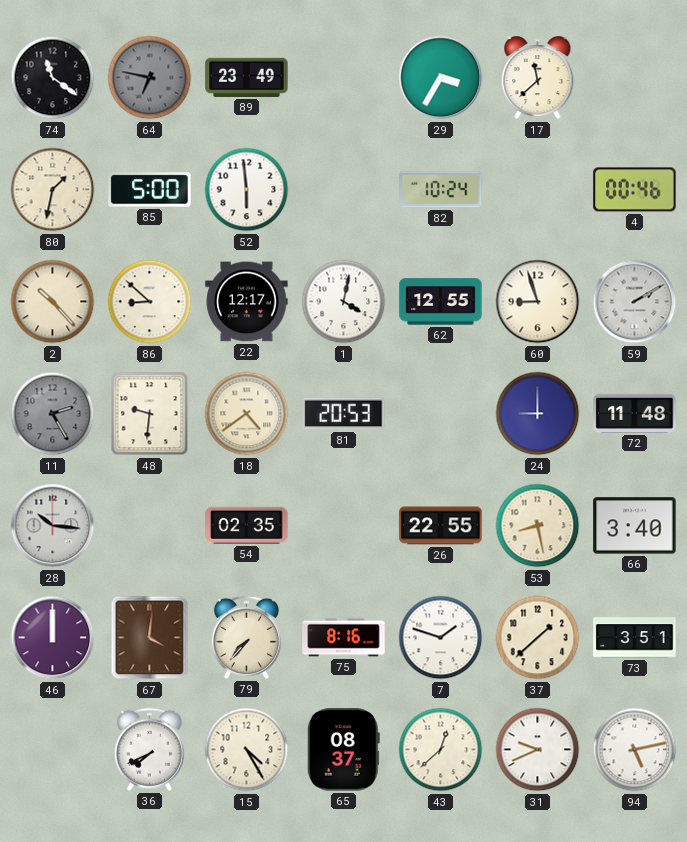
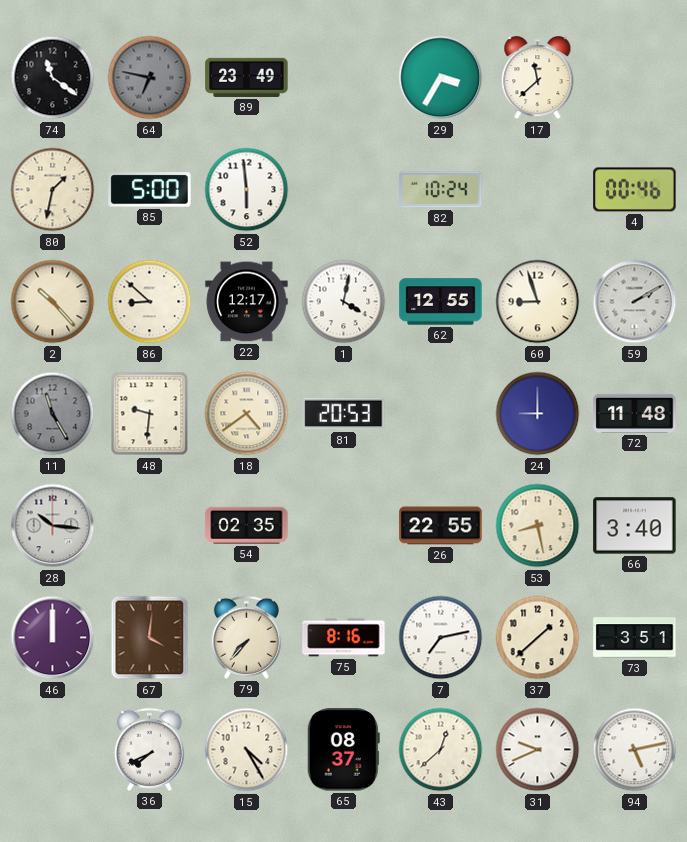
11: 2:25 -> 11:25 (53, 414)
7: 1:48 -> 7:13 (441, 638)
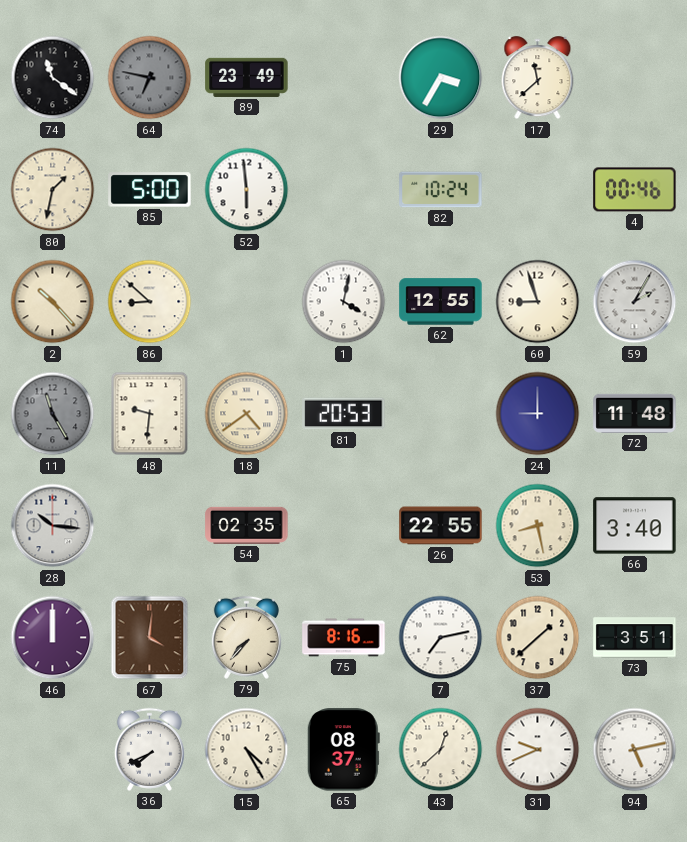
22: 12:17 -> none (247, 302)
59: 2:10 -> 2:05 (635, 302)
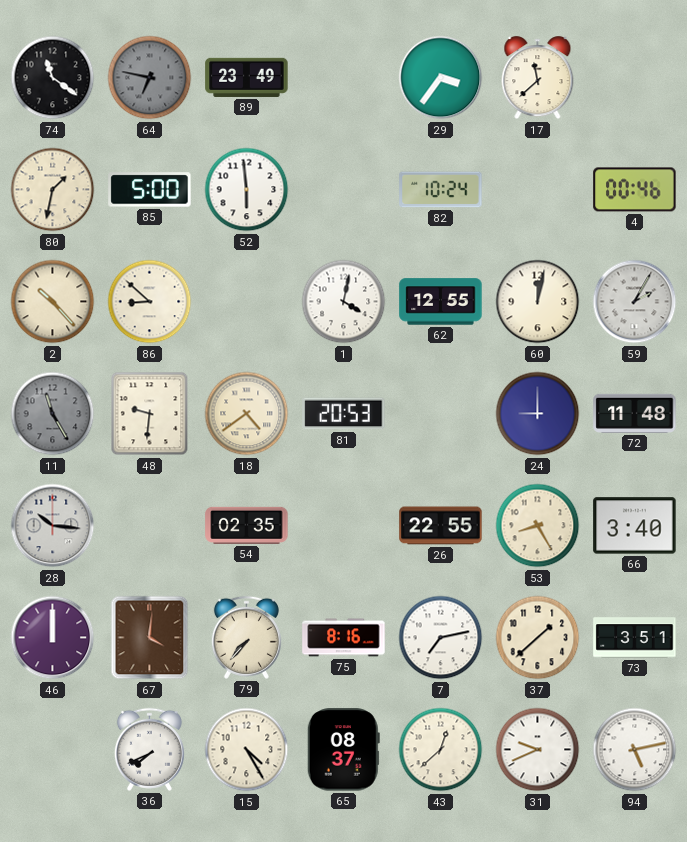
29: 3:35 -> 3:36 (441, 78)
60: 8:57 -> 12:02 (538, 302)
53: 8:28 -> 8:25 (538, 526)
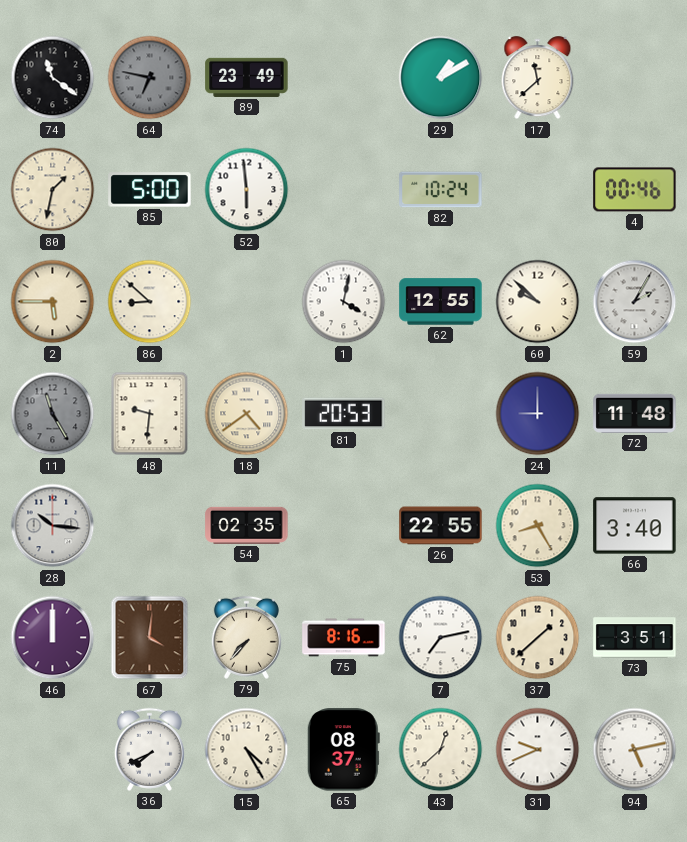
29: 3:36 -> 1:10 (441, 78)
2: 10:23 -> 5:45 (53, 302)
60: 12:02 -> 9:52 (538, 302)
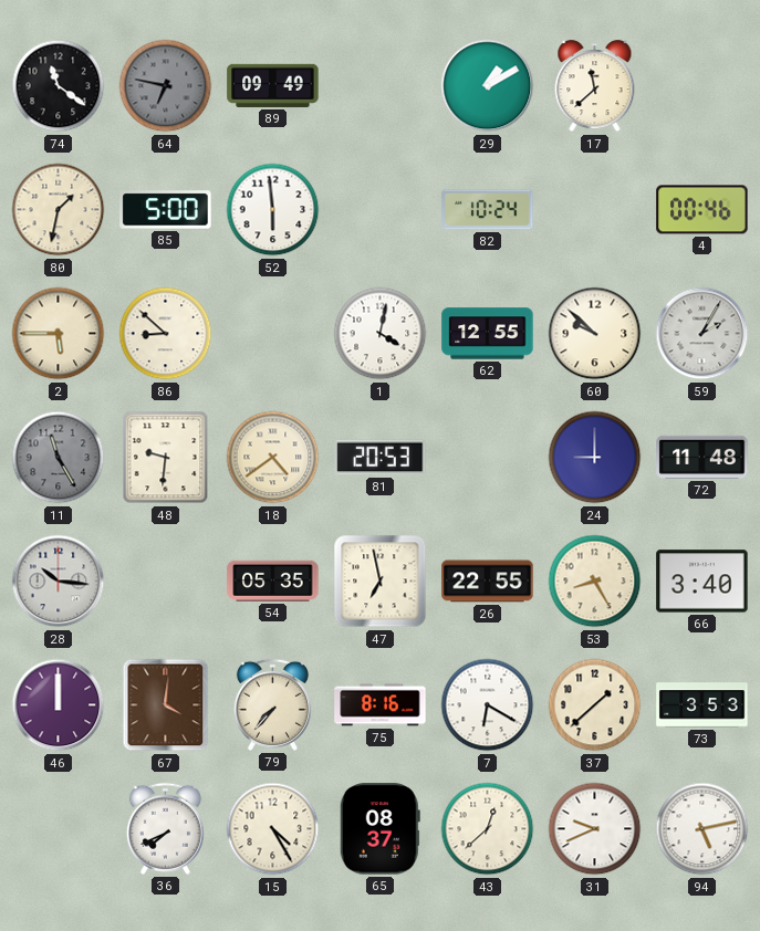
89: 23:49 -> 09:49 (273, 85)
54: 02:35 -> 05:35 (273, 580)
47: none -> 6:58 (381, 582)
7: 7:13 -> 6:20 (488, 705)
73: 3:51 -> 3:53 (702, 705)
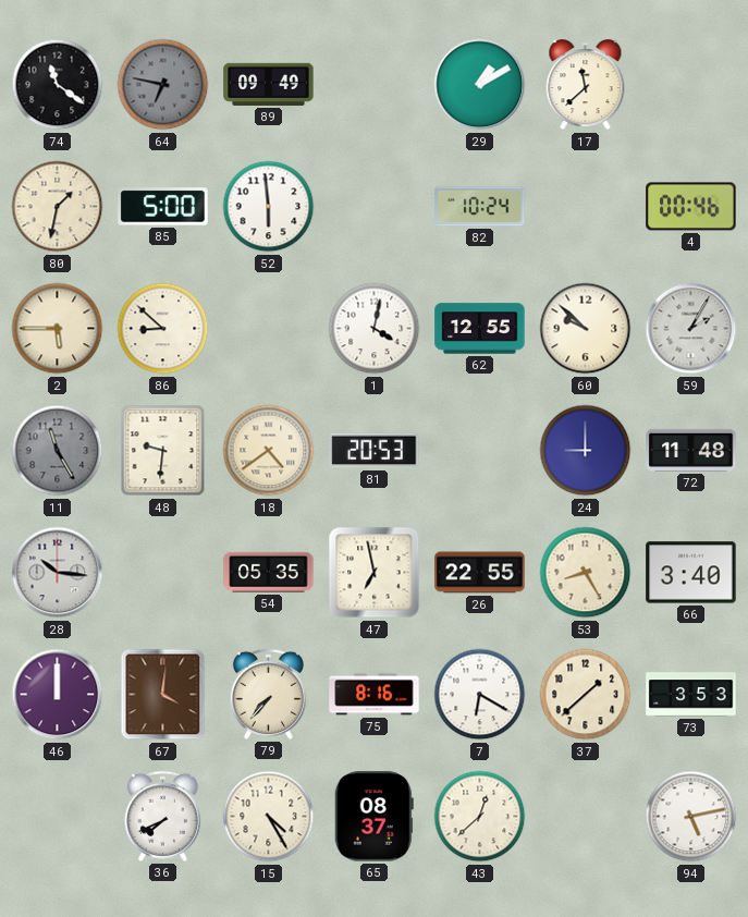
31: 9:41 -> none (595, 829)
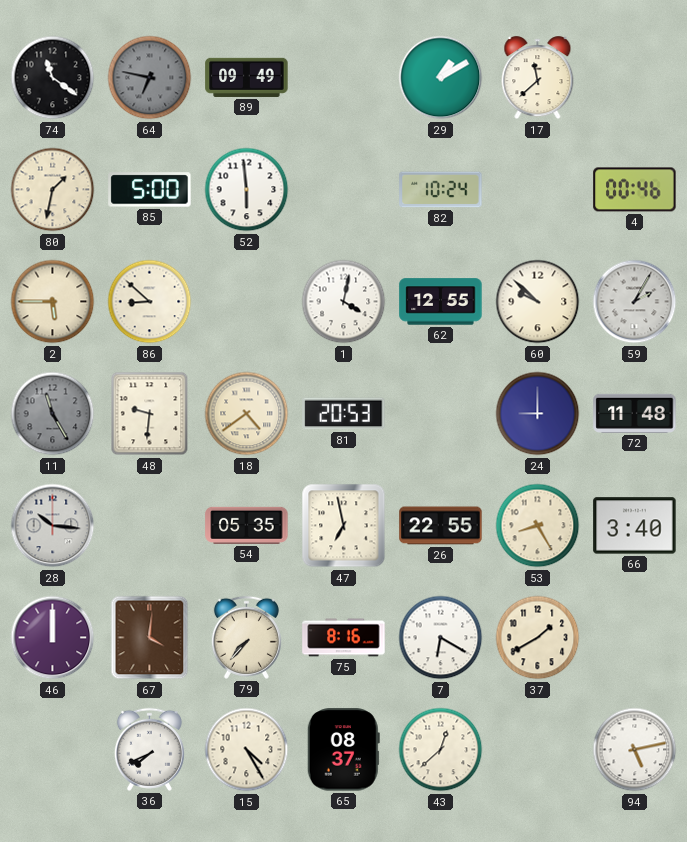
37: 1:38 -> 1:40 (538, 638)
73: 3:53 -> none (691, 695)
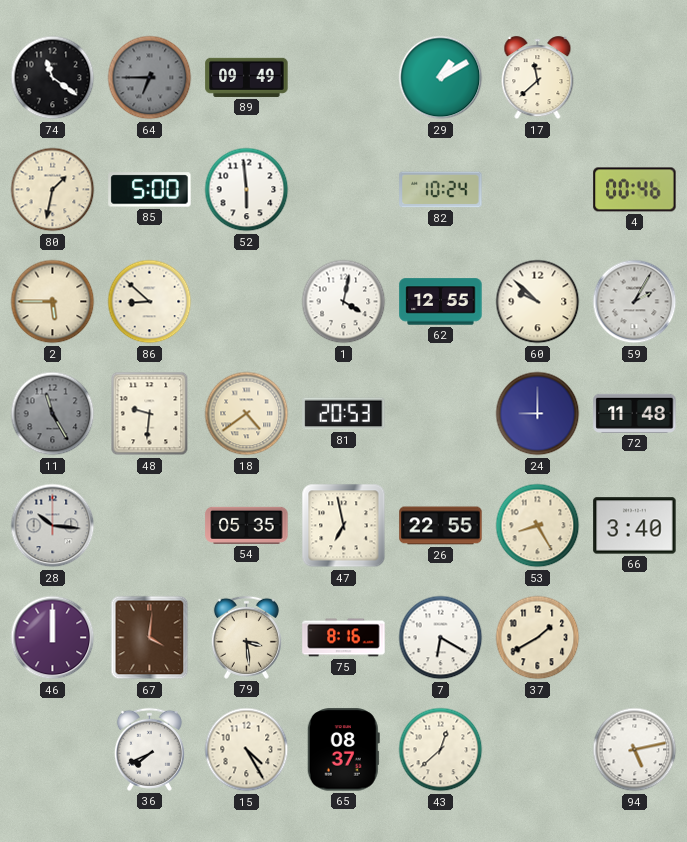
64: 6:47 -> 6:45 (150, 78)
79: 7:37 -> 3:29 (246, 637)
